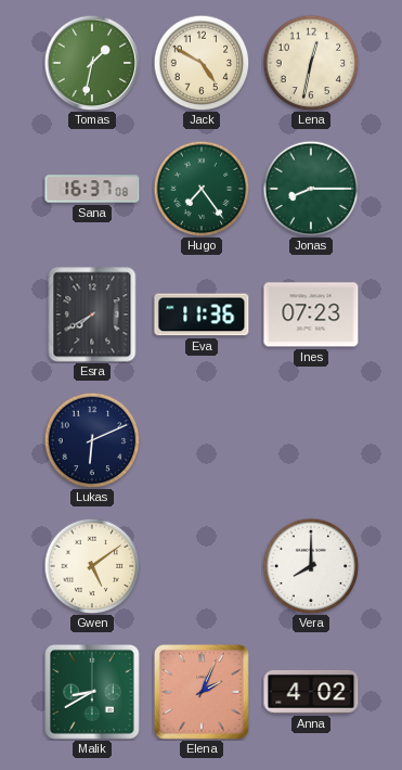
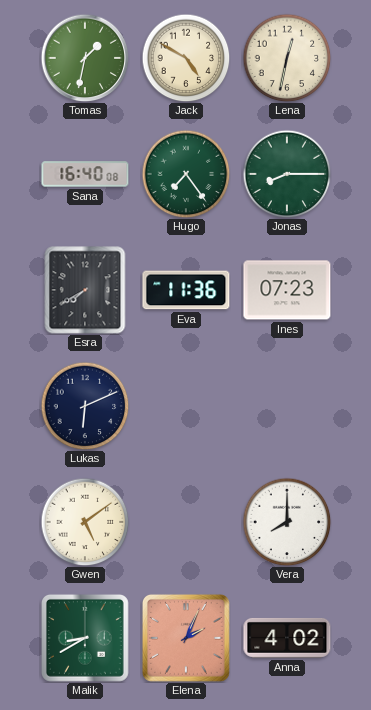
Sana: 16:37 -> 16:40 (85, 174)
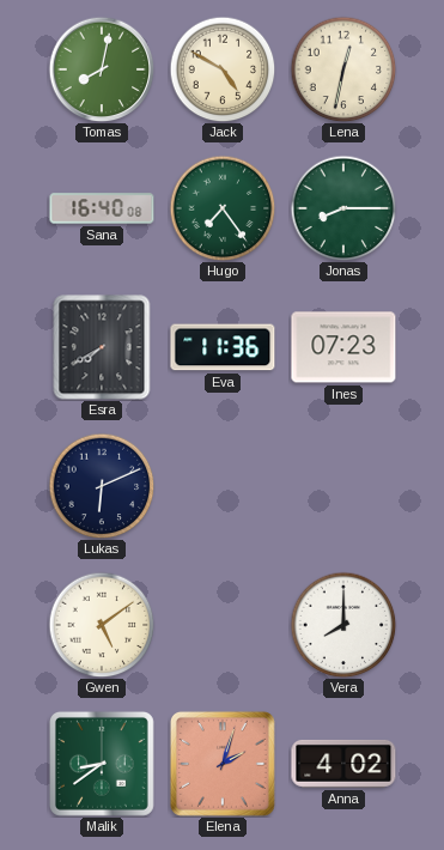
Tomas: 1:32 -> 8:02 (102, 69)
Malik: 8:40 -> 8:39 (102, 764)
Elena: 2:04 -> 2:03 (223, 764)
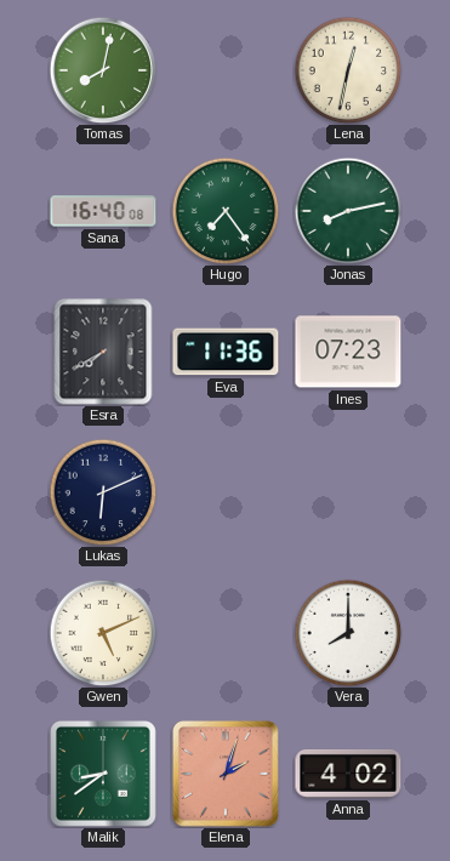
Jack: 4:50 -> none (223, 69)
Jonas: 8:15 -> 8:13 (348, 211)
Gwen: 5:09 -> 5:11 (103, 633)
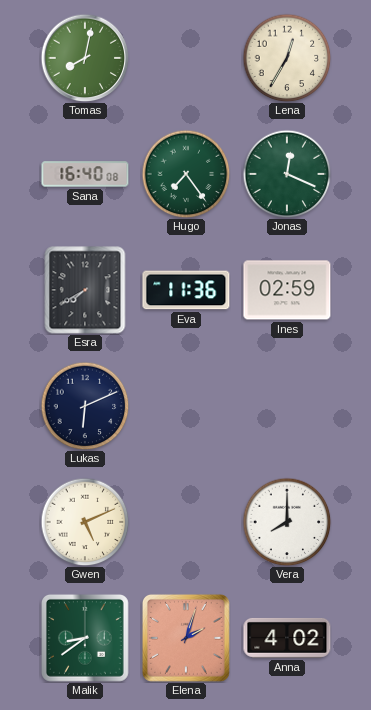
Lena: 12:32 -> 12:35 (287, 58)
Jonas: 8:13 -> 12:19 (287, 174)
Ines: 07:23 -> 02:59 (287, 290)
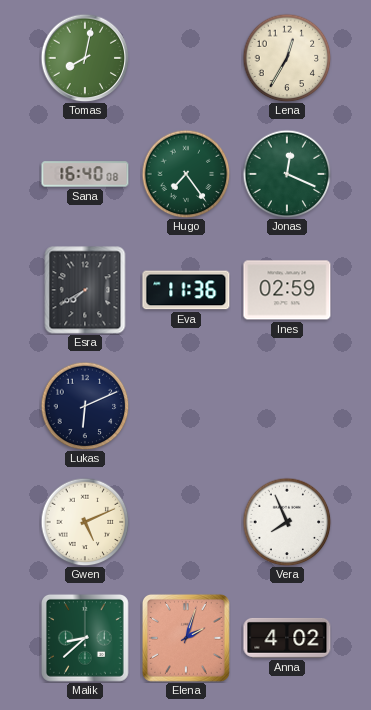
Vera: 8:00 -> 7:56 (287, 522)
Malik: 8:39 -> 8:38 (85, 638)
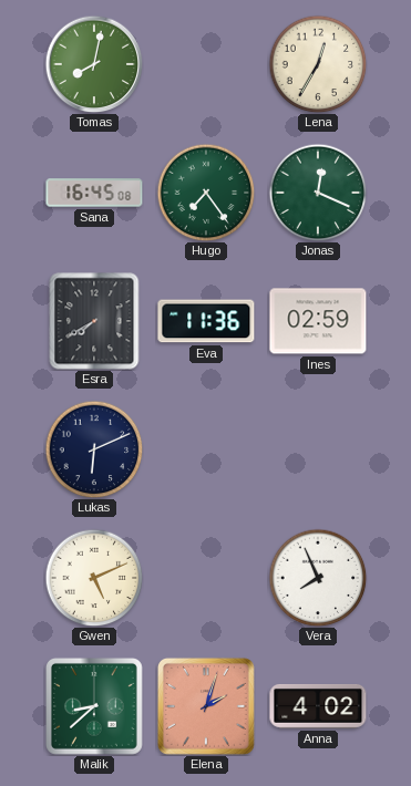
Sana: 16:40 -> 16:45 (94, 193)
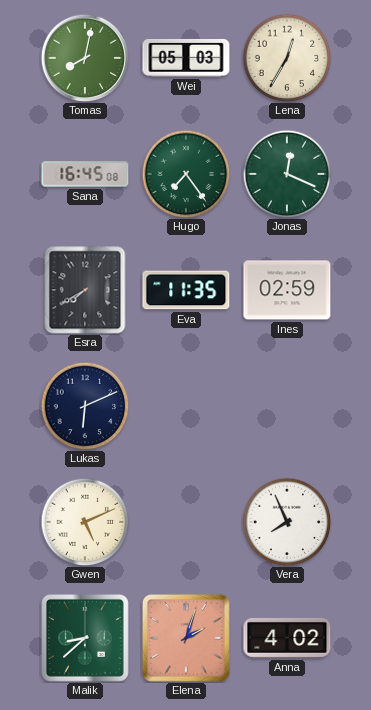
Wei: none -> 05:03 (186, 58)
Eva: 11:36 -> 11:35 (186, 290)
